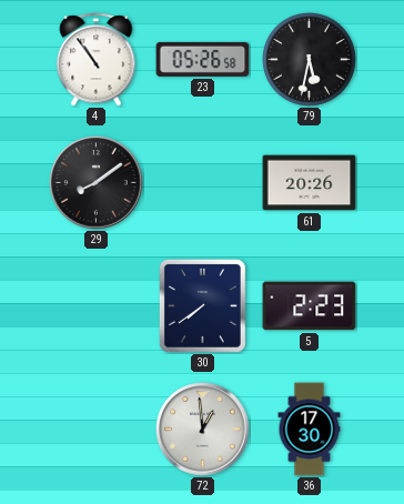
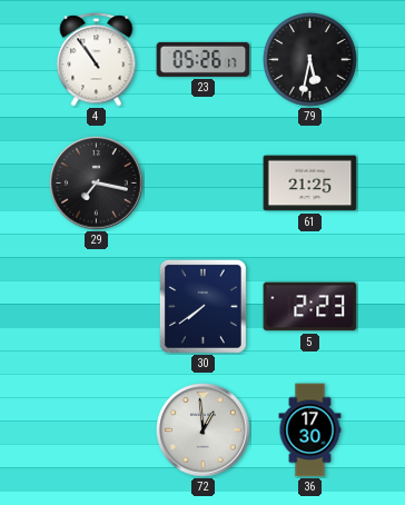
23: 05:26:58 -> 05:26:17 (204, 59)
29: 8:09 -> 7:17 (97, 184)
61: 20:26 -> 21:25 (310, 184)
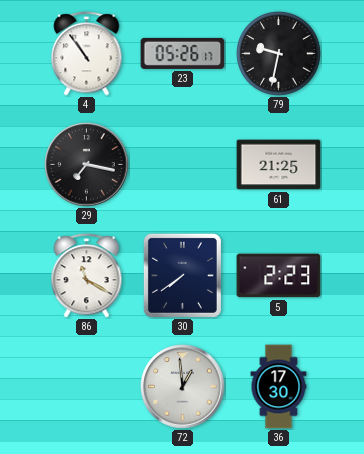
79: 5:32 -> 9:32 (279, 54)
86: none -> 11:20 (87, 276)
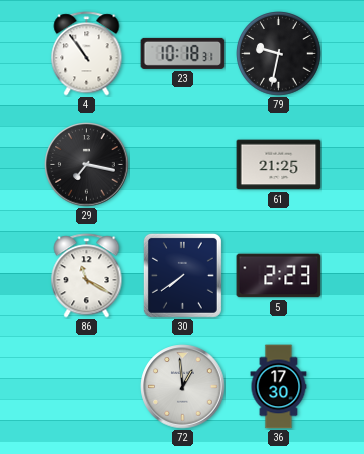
23: 05:26 -> 10:18 (183, 53)
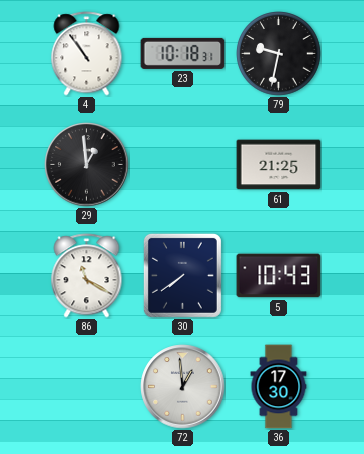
29: 7:17 -> 12:59 (87, 165)
5: 2:23 -> 10:43 (279, 276)
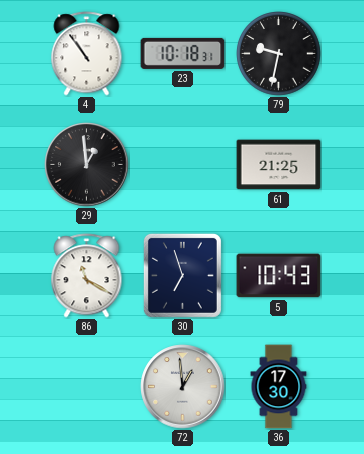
30: 7:39 -> 6:57 (182, 275)
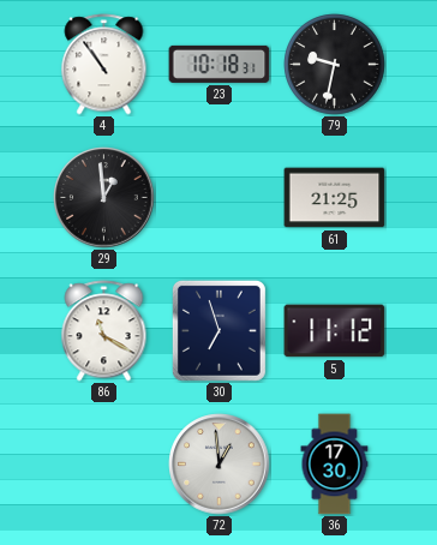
5: 10:43 -> 11:12 (335, 331)
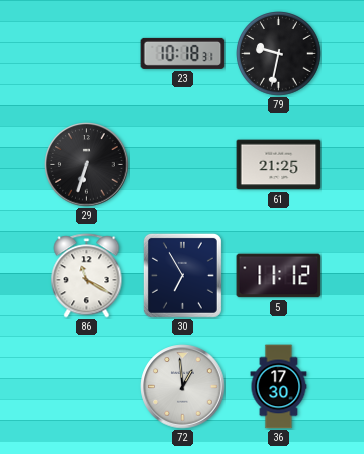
4: 10:54 -> none (104, 65)
29: 12:59 -> 6:33 (87, 165)
30: 6:57 -> 6:55 (182, 275)
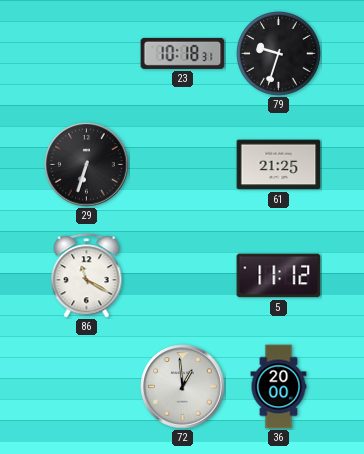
79: 9:32 -> 9:33 (279, 54)
30: 6:55 -> none (182, 275)
36: 17:30 -> 20:00 (279, 387)
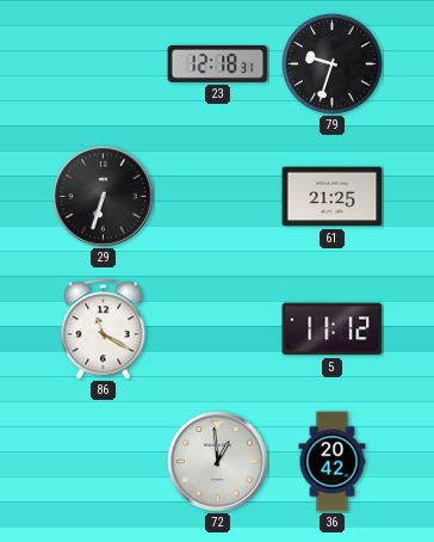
23: 10:18 -> 12:18 (218, 63)
36: 20:00 -> 20:42 (333, 462)
